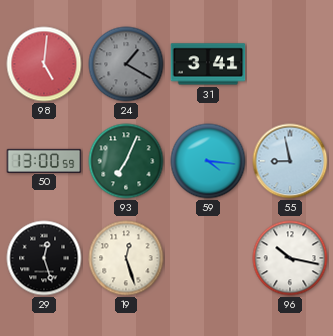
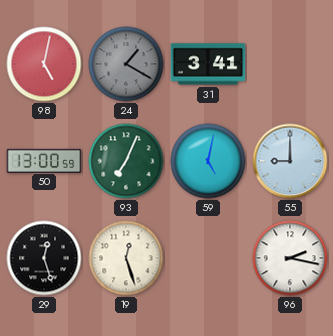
98: 5:01 -> 5:02 (44, 64)
59: 4:16 -> 5:02 (208, 161)
55: 8:58 -> 9:00 (290, 161)
96: 10:17 -> 2:17 (290, 258)
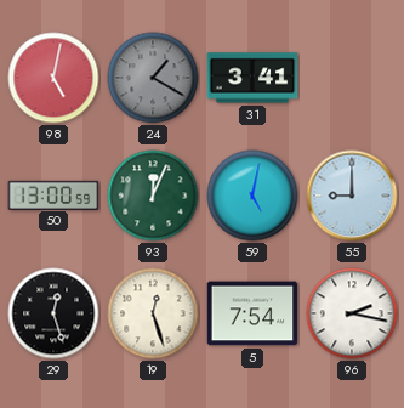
93: 7:04 -> 12:04 (153, 195)
5: none -> 7:54 (252, 313)
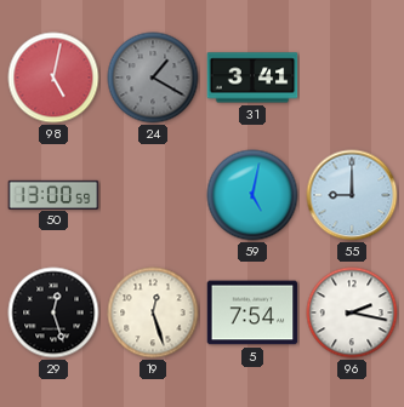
93: 12:04 -> none (153, 195)
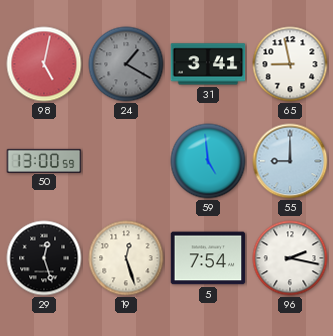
65: none -> 8:58 (290, 64)
59: 5:02 -> 4:59 (208, 161)
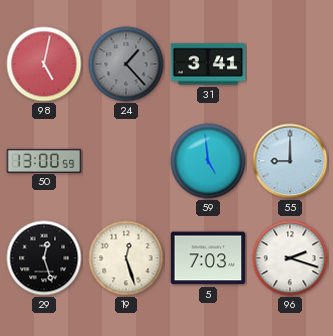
24: 1:20 -> 1:23 (126, 64)
65: 8:58 -> none (290, 64)
5: 7:54 -> 7:03 (208, 258)
96: 2:17 -> 2:18 (290, 258)
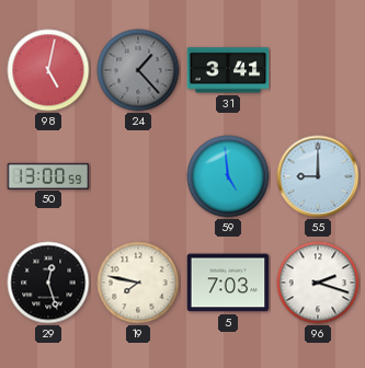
19: 12:27 -> 7:47 (138, 283)
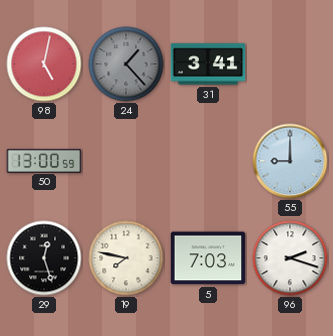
59: 4:59 -> none (228, 176)
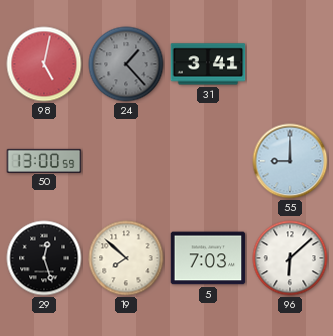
19: 7:47 -> 7:52 (126, 258)
96: 2:18 -> 6:08 (290, 258)
